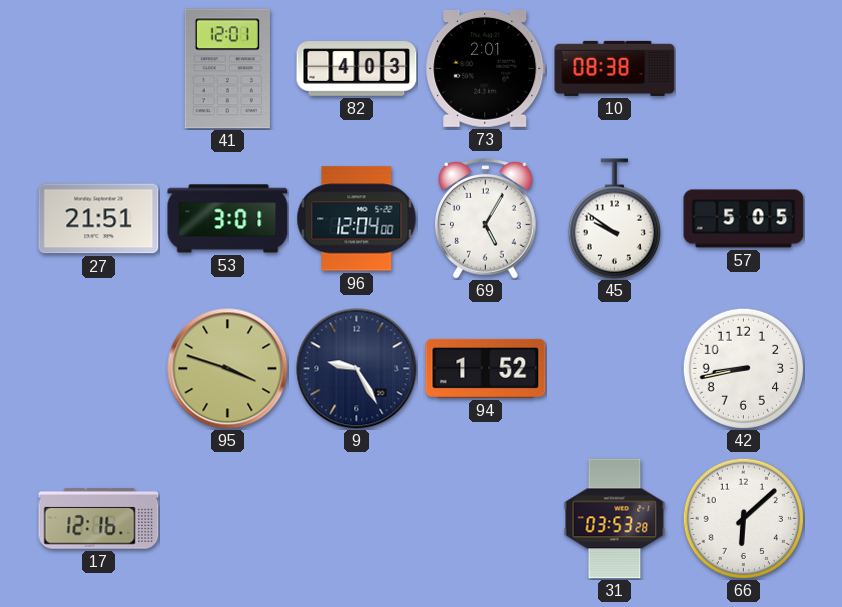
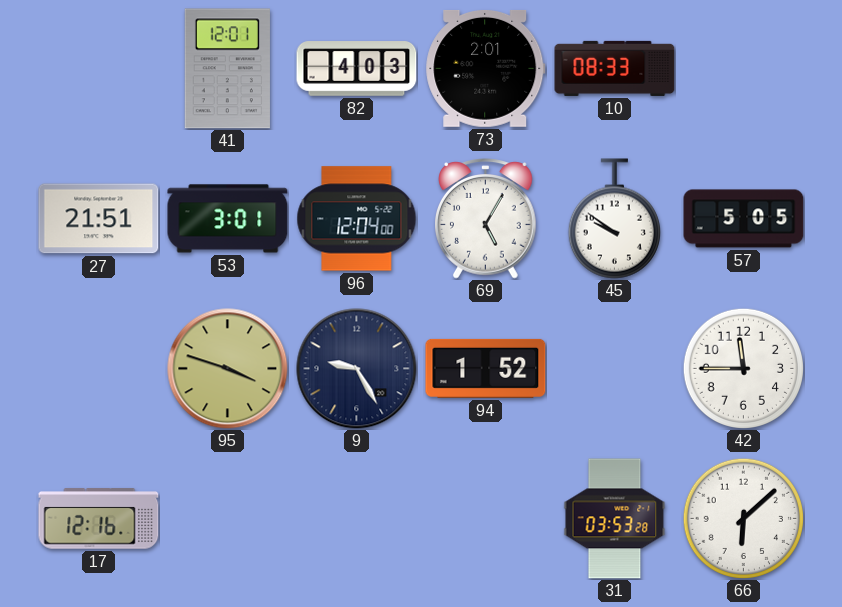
10: 08:38 -> 08:33 (615, 68)
42: 8:43 -> 11:45 (743, 368)
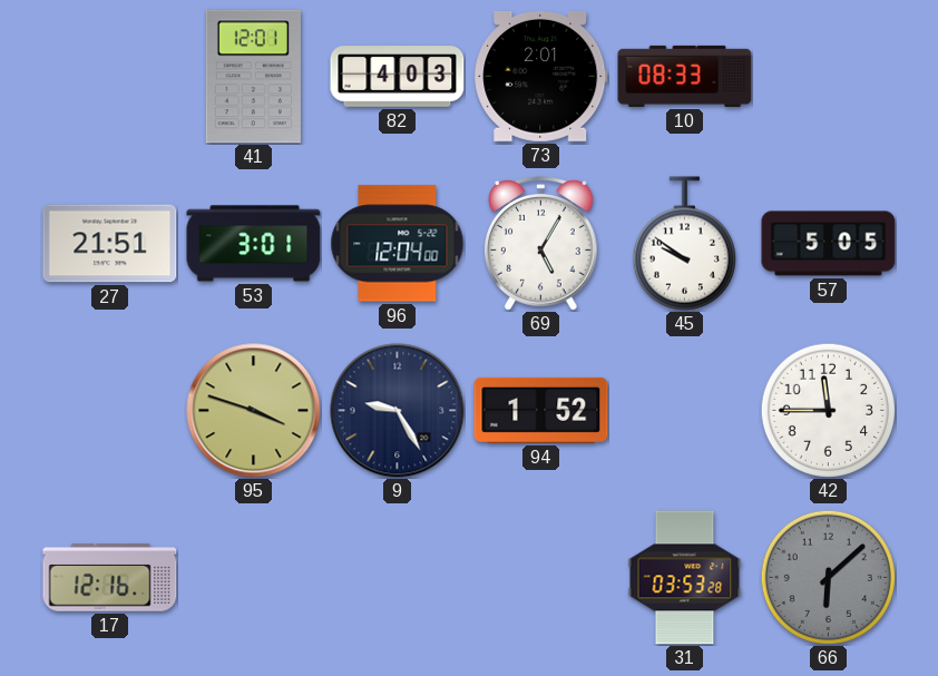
66 dial: white -> grey (828, 577)
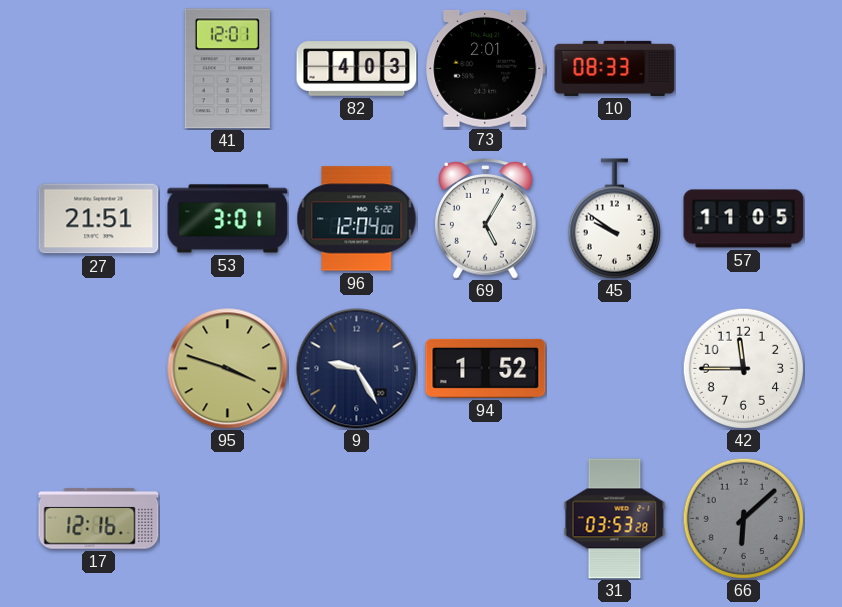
57: 5:05 -> 11:05 (744, 219)
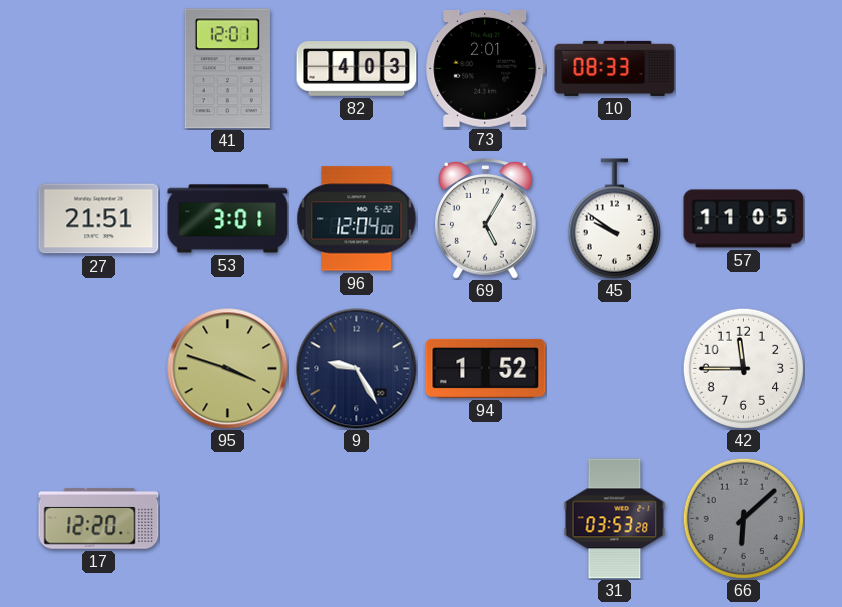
17: 12:16 -> 12:20 (99, 519)
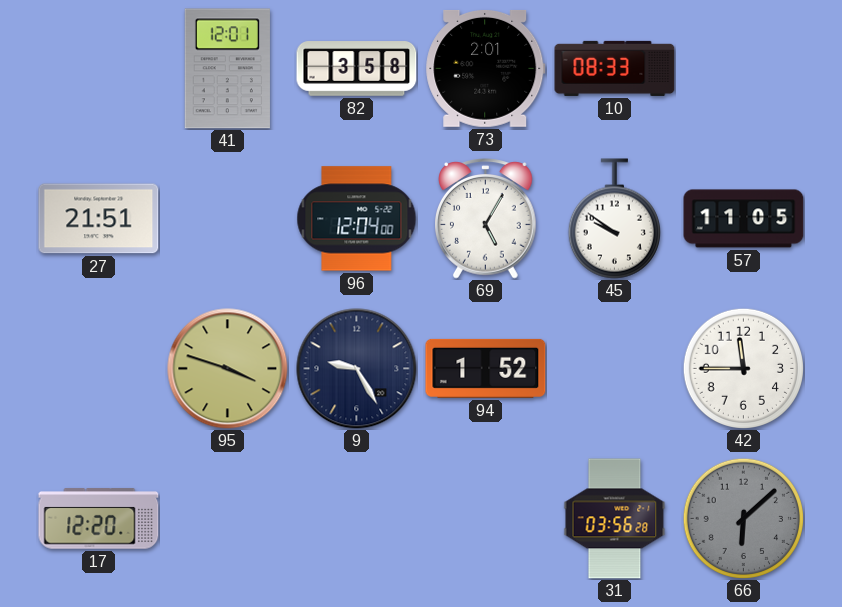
82: 4:03 -> 3:58 (357, 69)
53: 3:01 -> none (228, 219)
31: 03:53 -> 03:56 (615, 519)
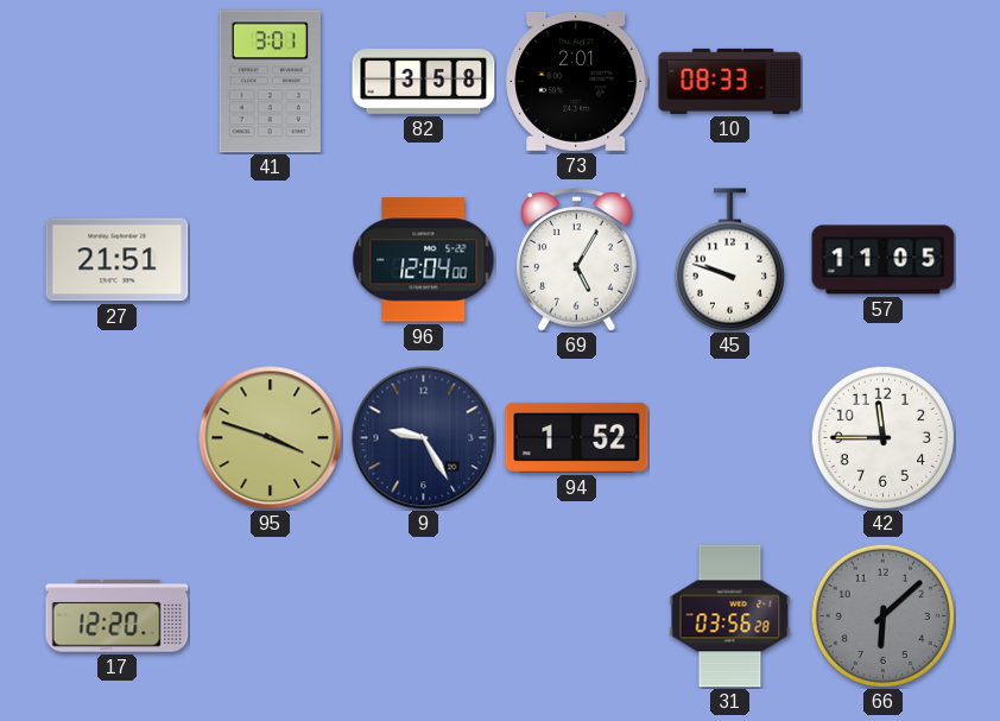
41: 12:01 -> 3:01 (270, 82)
45: 9:51 -> 9:48 (729, 260)
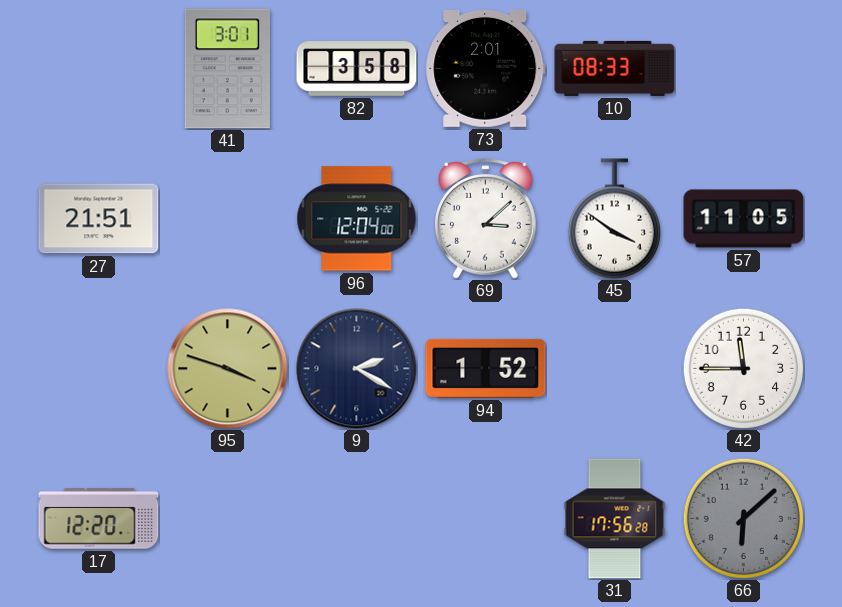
69: 5:05 -> 3:08 (486, 219)
45: 9:48 -> 3:51 (614, 219)
9: 9:25 -> 2:20 (357, 369)
31: 03:56 -> 17:56 (615, 519)
